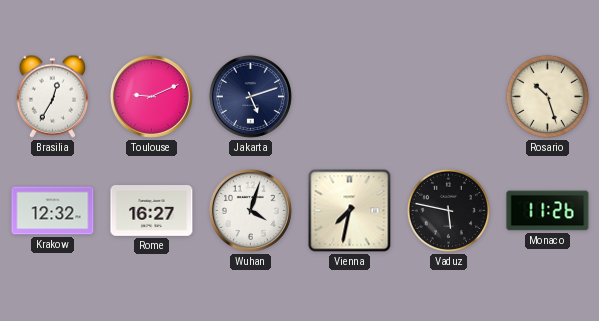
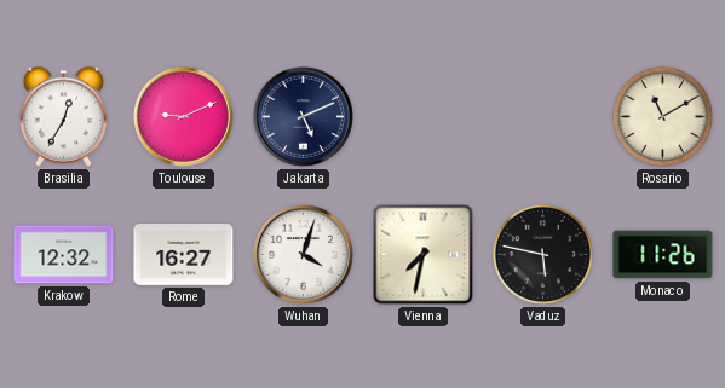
Jakarta: 5:12 -> 5:11 (303, 116)
Rosario: 10:27 -> 11:10 (662, 116)
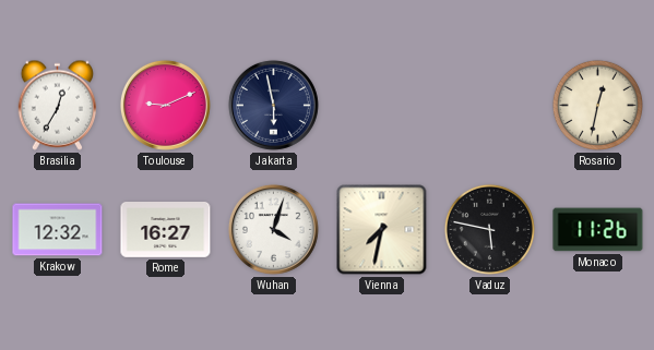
Jakarta: 5:11 -> 5:58 (273, 105)
Rosario: 11:10 -> 12:32 (597, 105)
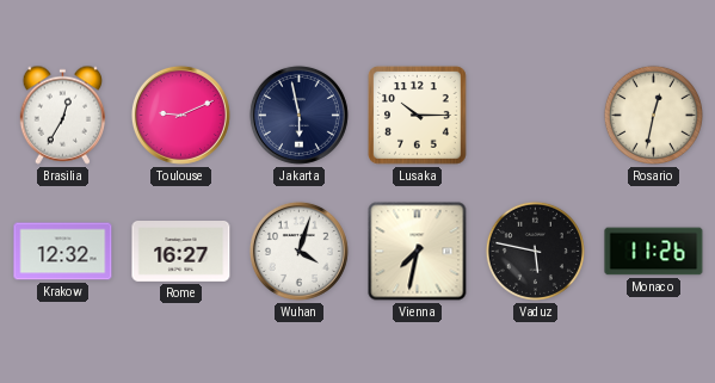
Lusaka: none -> 10:15 (418, 116)
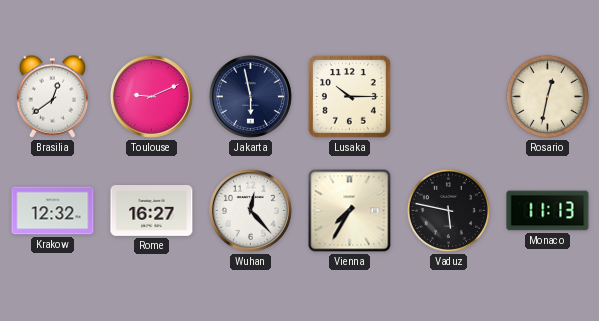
Brasilia: 12:35 -> 12:39 (53, 96)
Wuhan: 4:03 -> 12:23 (250, 210)
Vienna: 7:32 -> 7:35 (350, 211)
Monaco: 11:26 -> 11:13 (548, 211)
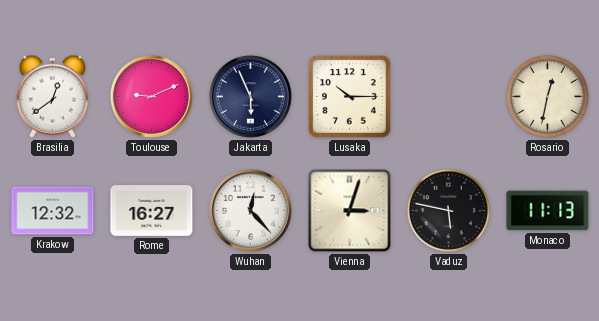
Jakarta: 5:58 -> 5:56 (250, 96)
Vienna: 7:35 -> 3:03 (350, 211)
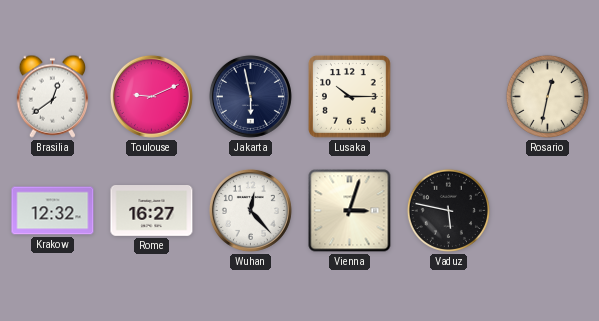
Jakarta: 5:56 -> 5:58 (250, 96)
Monaco: 11:13 -> none (548, 211)
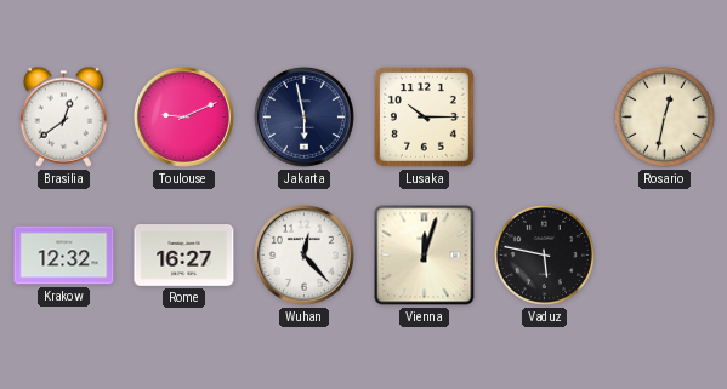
Vienna: 3:03 -> 12:03 (425, 256)
